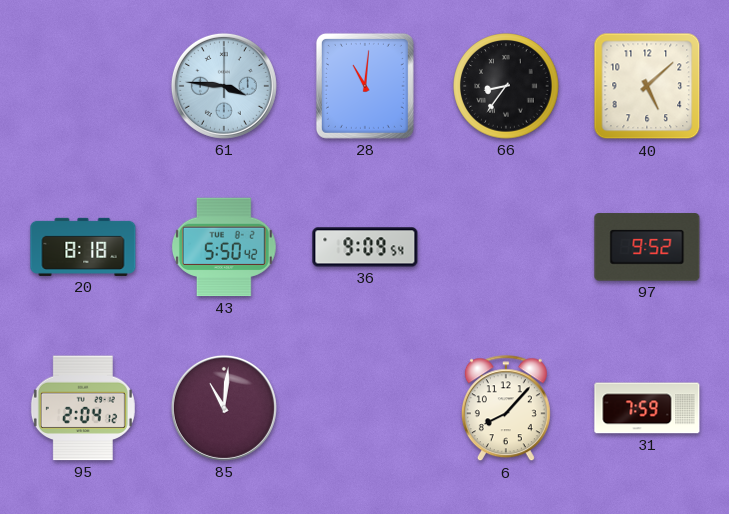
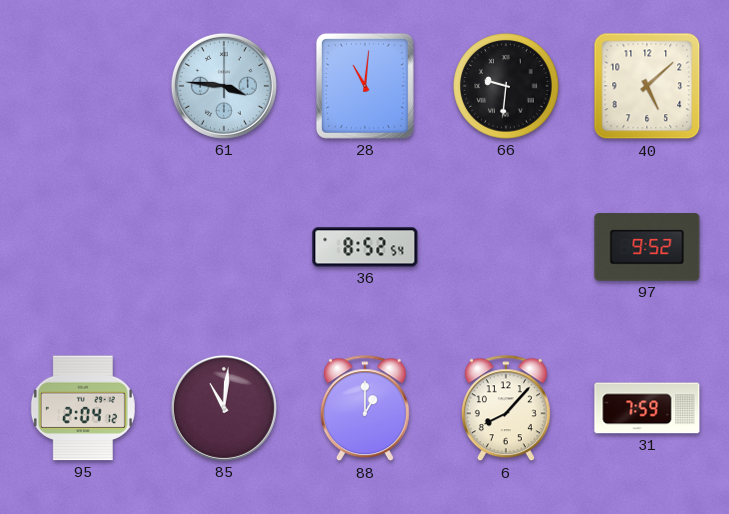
66: 8:36 -> 9:31 (506, 86)
20: 8:18 -> none (83, 247)
43: 5:50 -> none (224, 247)
36: 9:09 -> 8:52 (365, 247)
88: none -> 1:00 (365, 409)
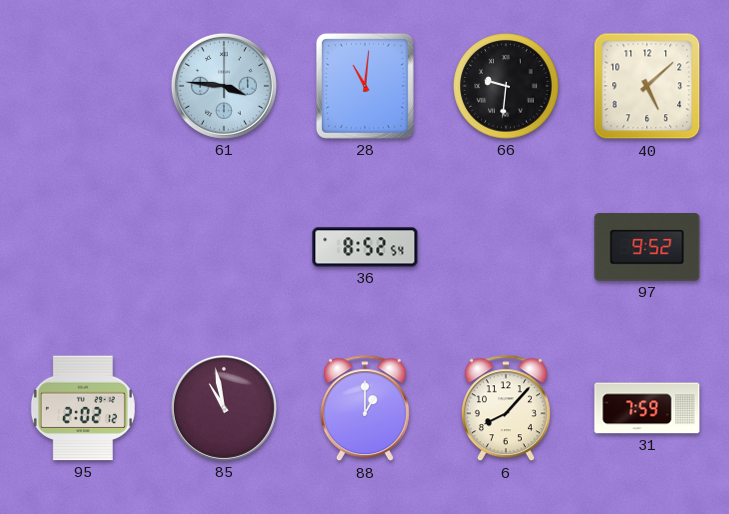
95: 2:04 -> 2:02 (83, 408)
85: 11:01 -> 10:58 (224, 408)
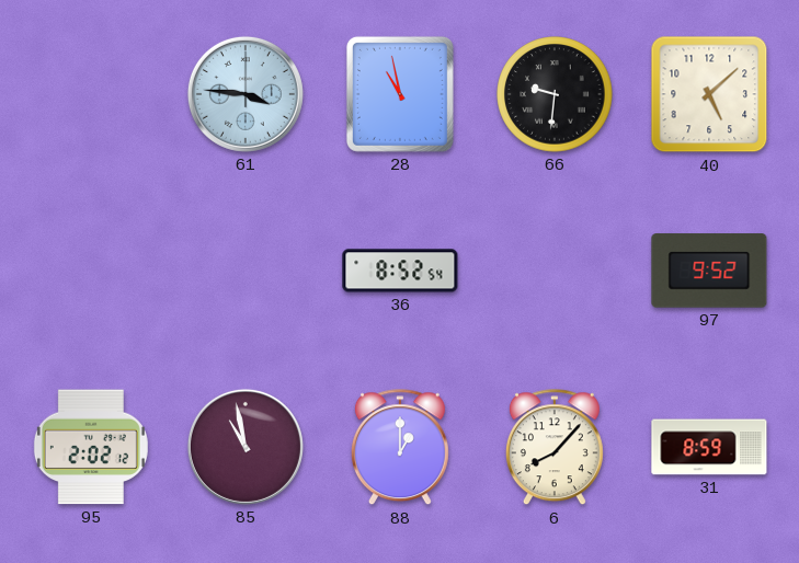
28: 11:01 -> 10:58 (400, 94)
31: 7:59 -> 8:59 (709, 447)
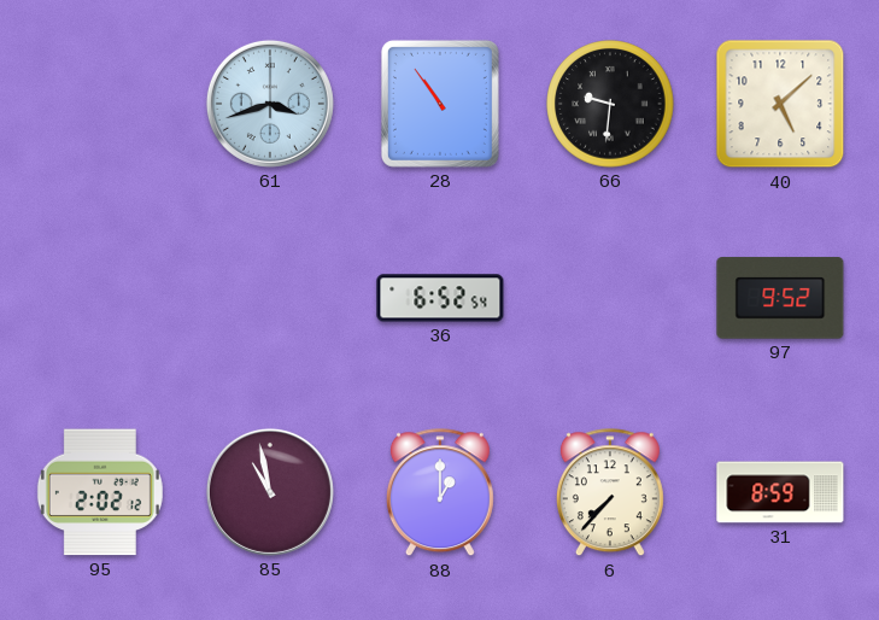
61: 3:46 -> 3:42 (270, 104)
28: 10:58 -> 10:54 (440, 104)
36: 8:52 -> 6:52 (440, 298)
6: 8:07 -> 7:37 (610, 493)
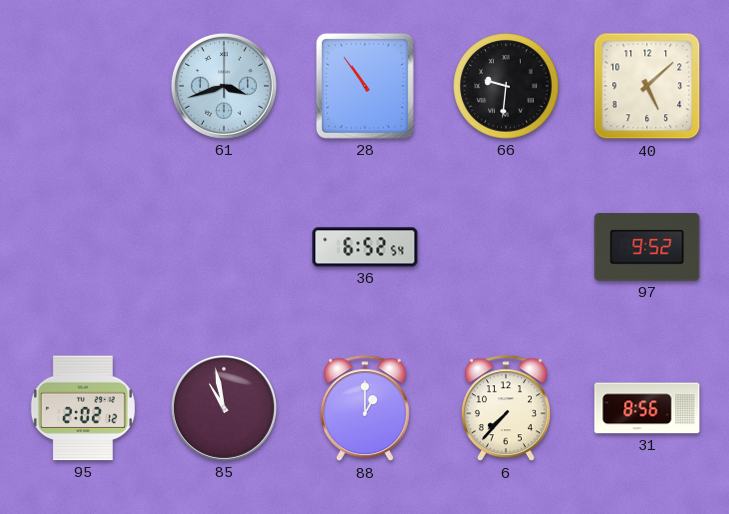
31: 8:59 -> 8:56 (647, 408)
